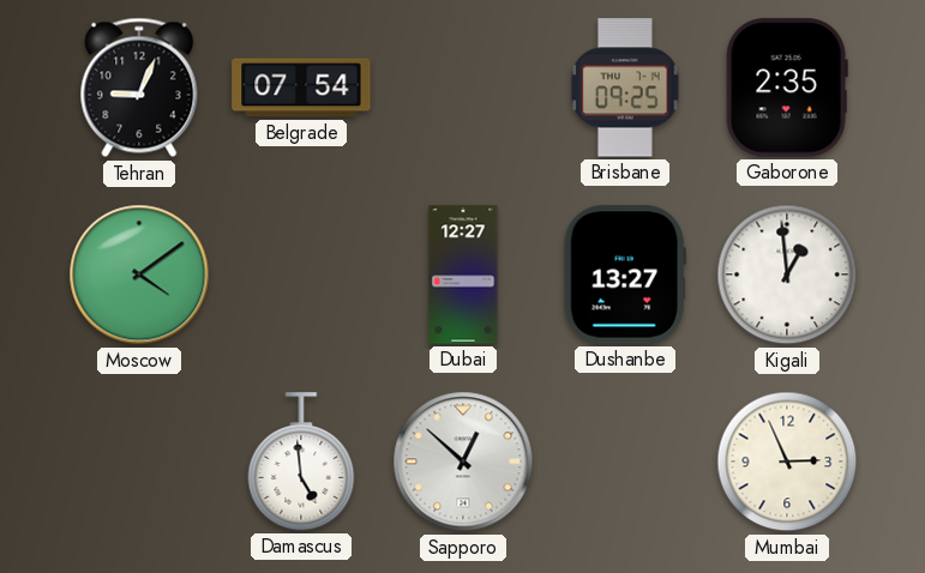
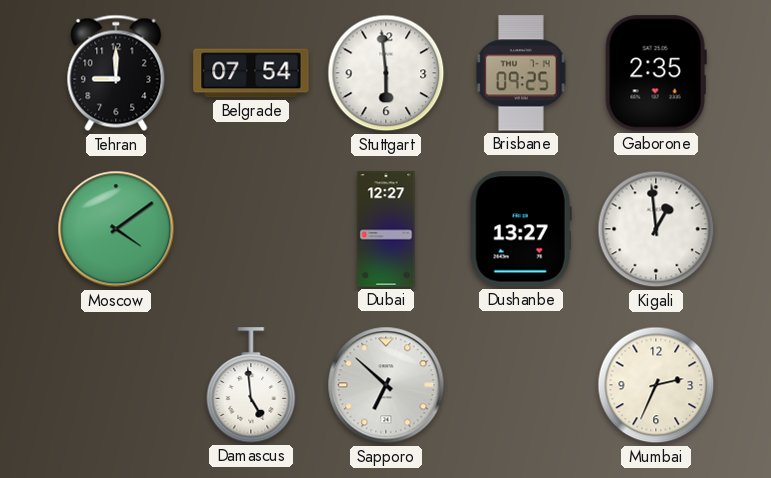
Tehran: 9:04 -> 9:00 (116, 73)
Stuttgart: none -> 5:59 (386, 73)
Sapporo: 12:52 -> 6:52 (386, 385)
Mumbai: 2:56 -> 2:34 (656, 385)
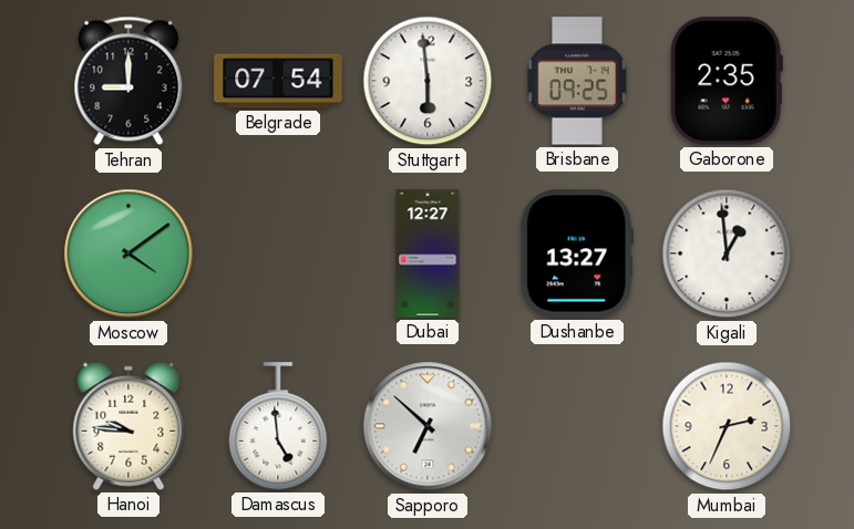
Hanoi: none -> 9:46 (128, 426)
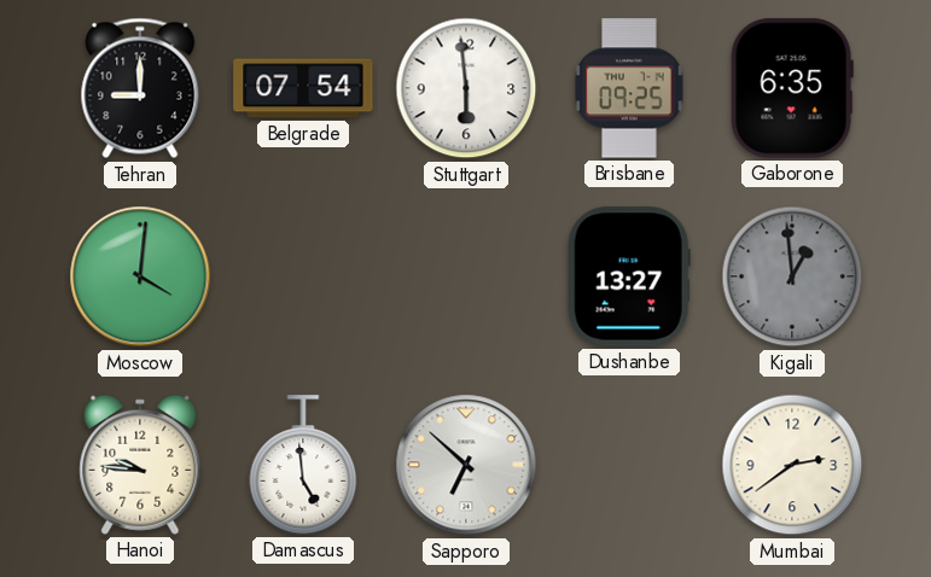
Gaborone: 2:35 -> 6:35 (792, 88)
Moscow: 4:09 -> 4:01 (140, 276)
Dubai: 12:27 -> none (428, 253)
Kigali dial: white -> grey (792, 276)
Mumbai: 2:34 -> 2:39 (792, 465)
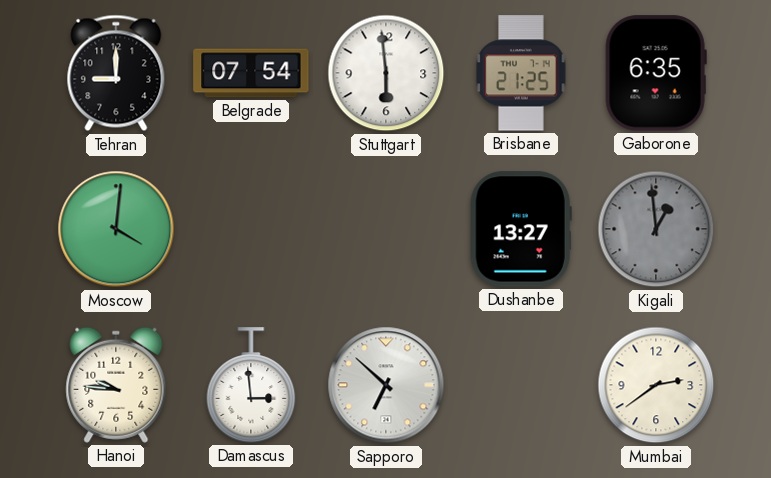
Brisbane: 09:25 -> 21:25 (521, 73)
Damascus: 4:59 -> 2:59 (251, 385)
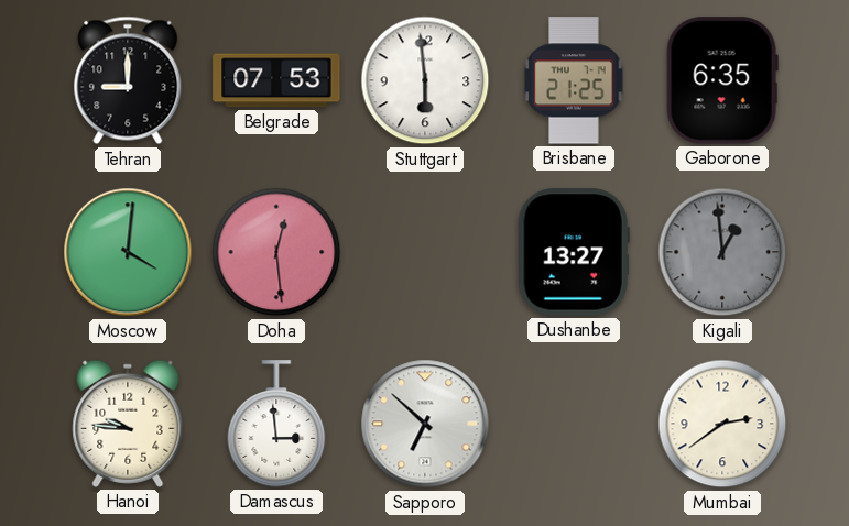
Belgrade: 07:54 -> 07:53 (276, 80)
Doha: none -> 12:29 (276, 252)
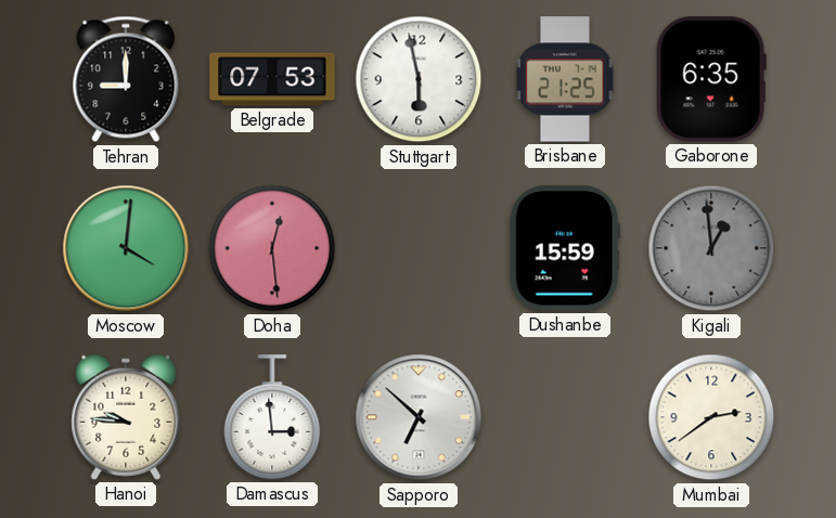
Stuttgart: 5:59 -> 5:58 (419, 79)
Dushanbe: 13:27 -> 15:59 (565, 248)
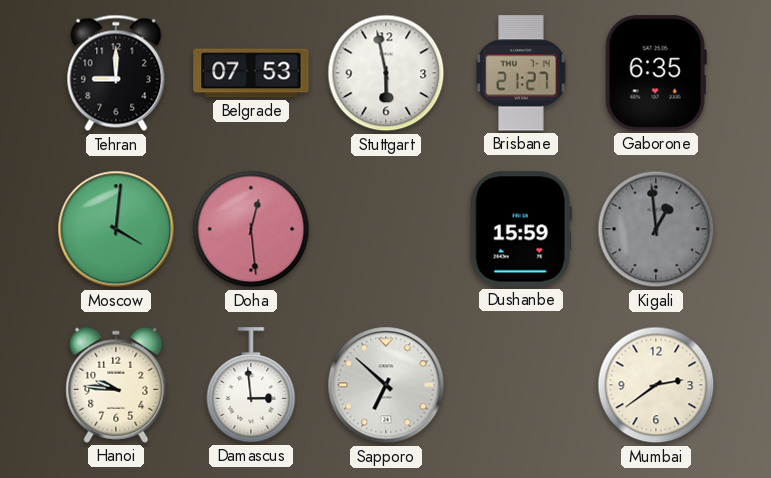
Brisbane: 21:25 -> 21:27 (521, 73)
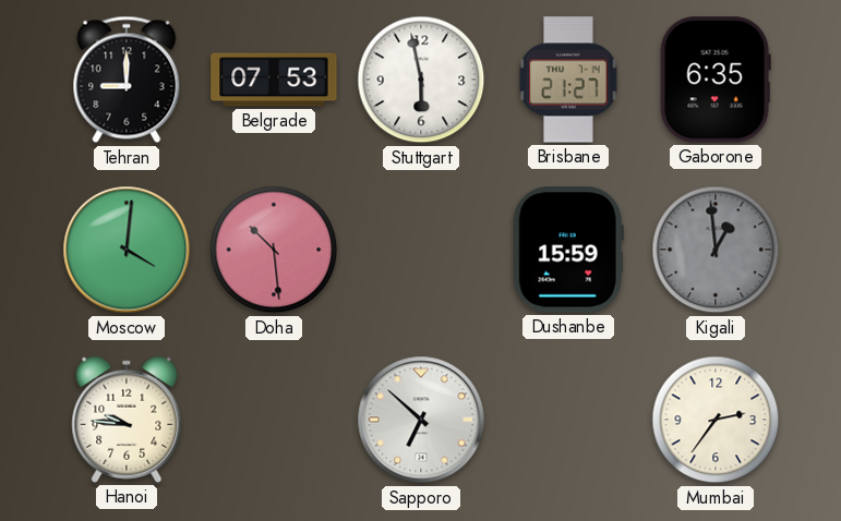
Doha: 12:29 -> 10:29 (274, 250)
Damascus: 2:59 -> none (251, 385)
Mumbai: 2:39 -> 2:36 (716, 420)
